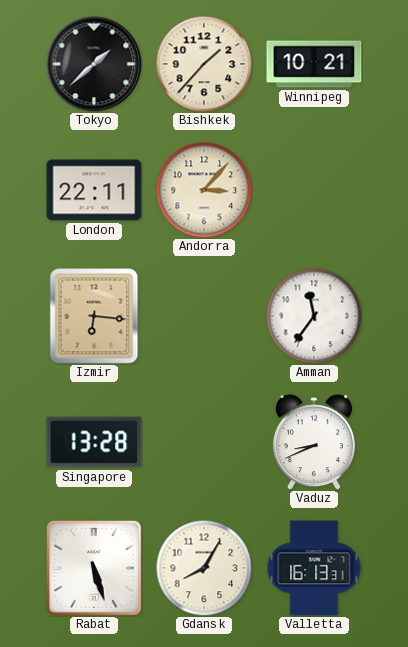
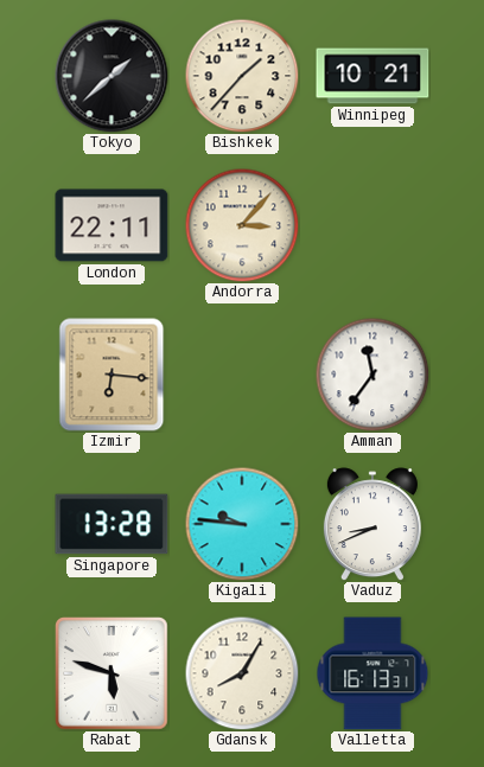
Kigali: none -> 9:46 (242, 524)
Rabat: 5:27 -> 5:48 (113, 675)
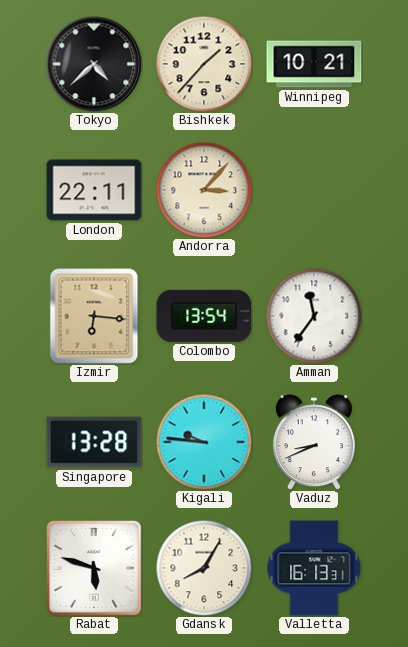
Tokyo: 1:38 -> 4:38 (94, 64)
Colombo: none -> 13:54 (204, 316)
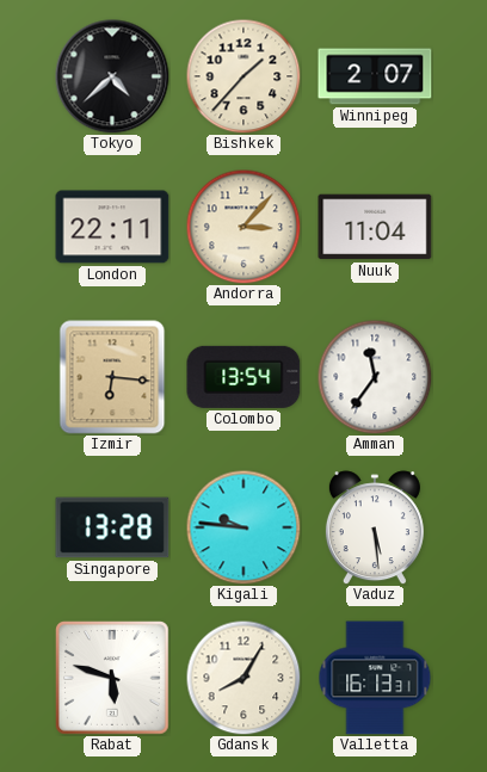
Winnipeg: 10:21 -> 2:07 (375, 76)
Nuuk: none -> 11:04 (375, 227)
Vaduz: 8:41 -> 5:29 (375, 527)
